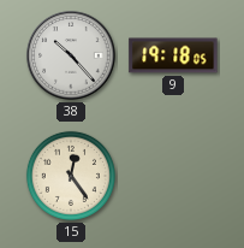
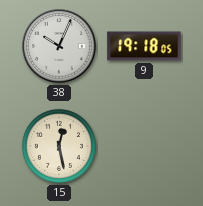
38: 10:23 -> 10:04 (59, 46)
15: 12:24 -> 12:28 (59, 146)
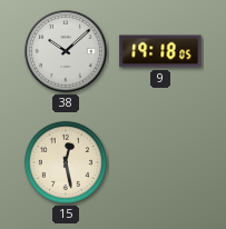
38: 10:04 -> 10:08 (66, 51)
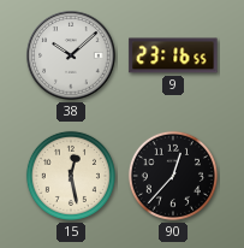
9: 19:18 -> 23:16 (173, 55)
90: none -> 12:37 (173, 176)
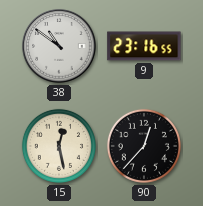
38: 10:08 -> 10:51 (59, 46)
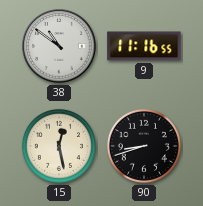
9: 23:16 -> 11:16 (144, 46)
90: 12:37 -> 8:42 (144, 146)
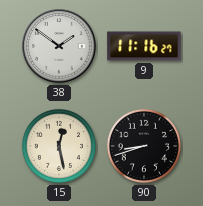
38: 10:51 -> 1:51 (59, 46)
9: 11:16:55 -> 11:16:27 (144, 46)
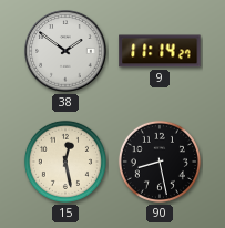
9: 11:16 -> 11:14 (160, 51)
90: 8:42 -> 8:28 (160, 162)
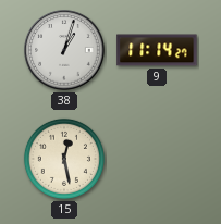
38: 1:51 -> 1:03 (64, 50)
90: 8:28 -> none (160, 162)
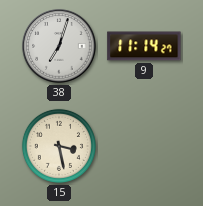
38: 1:03 -> 7:03 (59, 46)
15: 12:28 -> 3:28 (59, 146)
